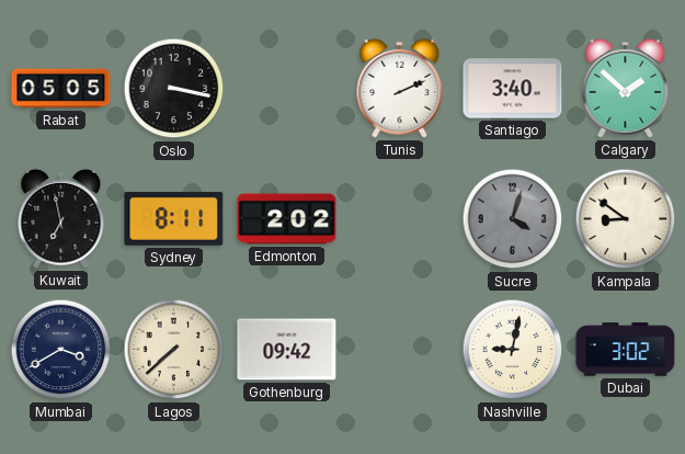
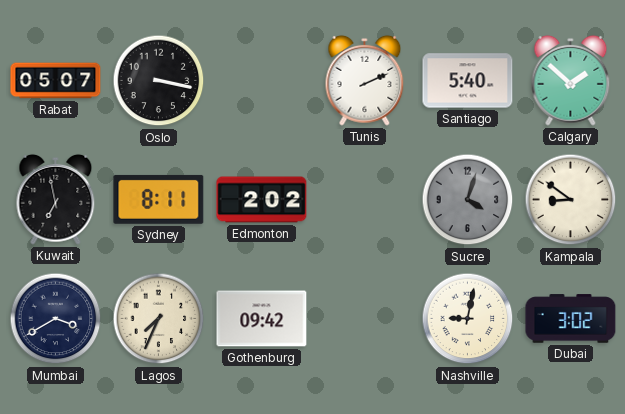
Rabat: 05:05 -> 05:07 (56, 81)
Santiago: 3:40 -> 5:40 (468, 81)
Lagos: 7:38 -> 7:34 (159, 319)
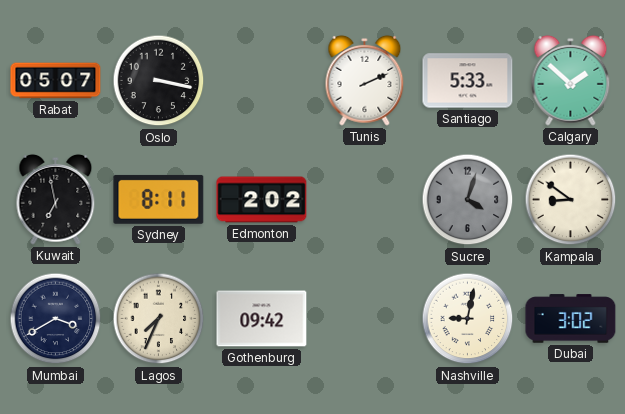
Santiago: 5:40 -> 5:33 (468, 81)
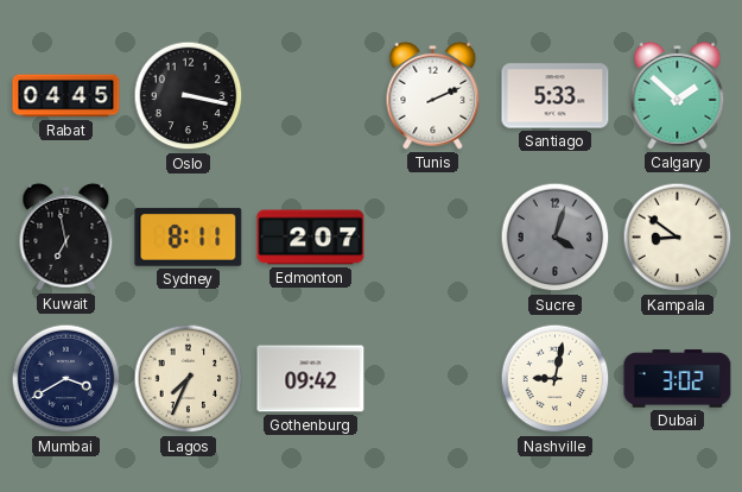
Rabat: 05:07 -> 04:45 (66, 96)
Edmonton: 2:02 -> 2:07 (311, 238)
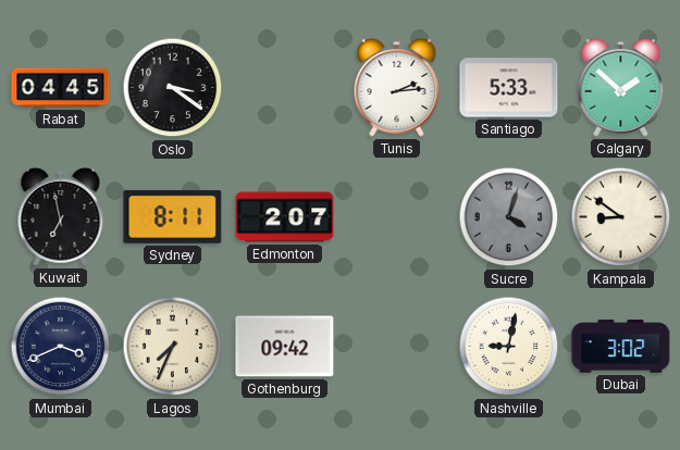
Oslo: 3:17 -> 3:21 (173, 88)
Tunis: 2:11 -> 2:14 (397, 87)
Mumbai: 3:40 -> 3:41 (61, 347)
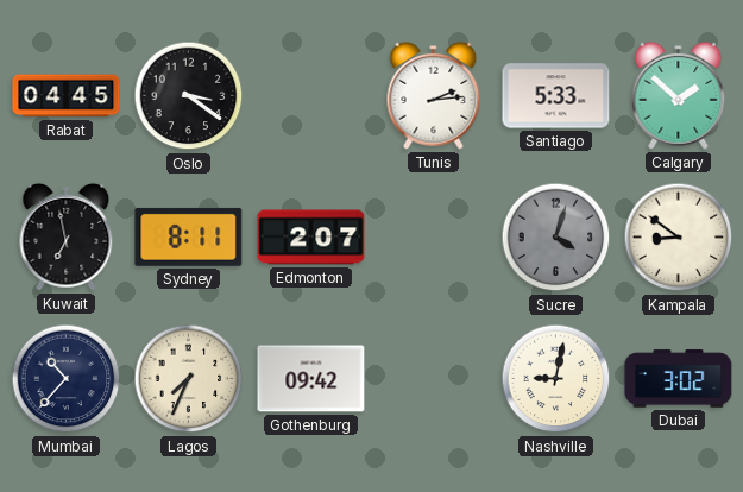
Mumbai: 3:41 -> 10:37 (67, 379)
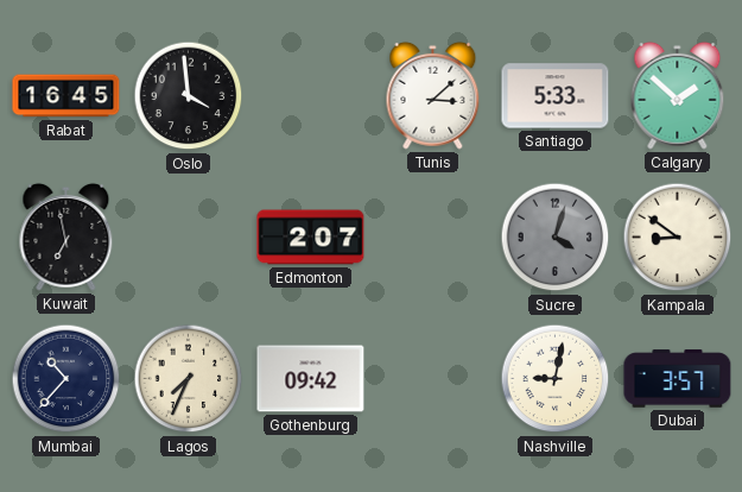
Rabat: 04:45 -> 16:45 (66, 96)
Oslo: 3:21 -> 3:59 (189, 96)
Tunis: 2:14 -> 3:08 (433, 95)
Sydney: 8:11 -> none (189, 236)
Dubai: 3:02 -> 3:57 (678, 379)
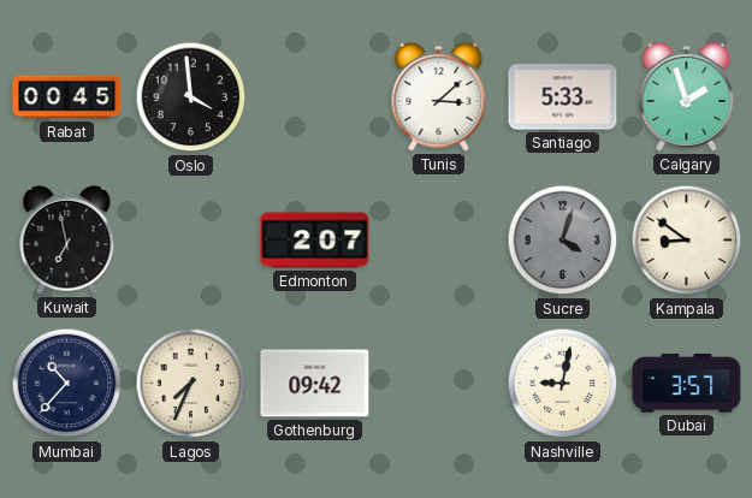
Rabat: 16:45 -> 00:45 (67, 97)
Calgary: 1:52 -> 1:57 (687, 96)
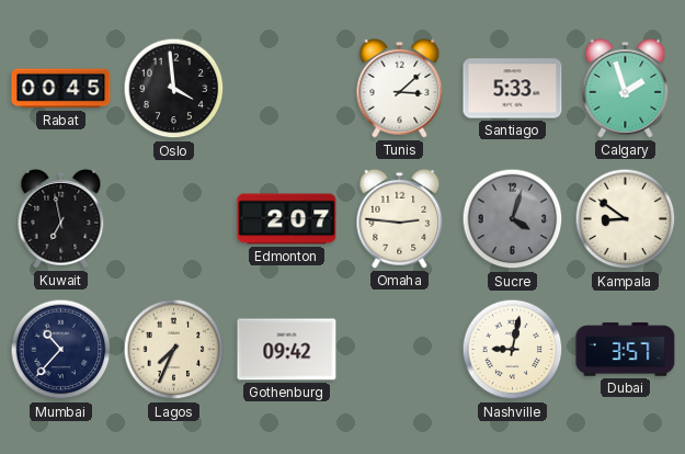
Omaha: none -> 2:46 (400, 218)
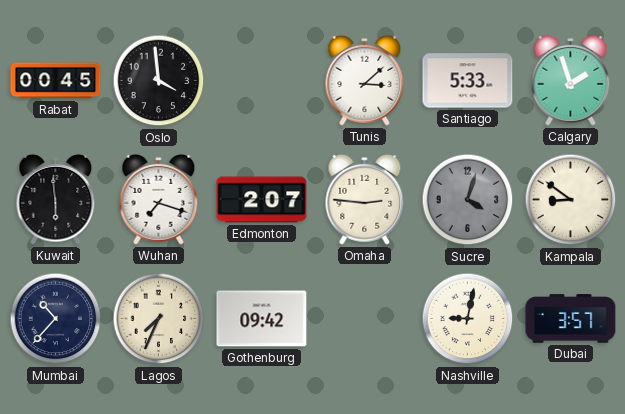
Kuwait: 6:58 -> 5:59 (56, 199)
Wuhan: none -> 7:18 (159, 199)
